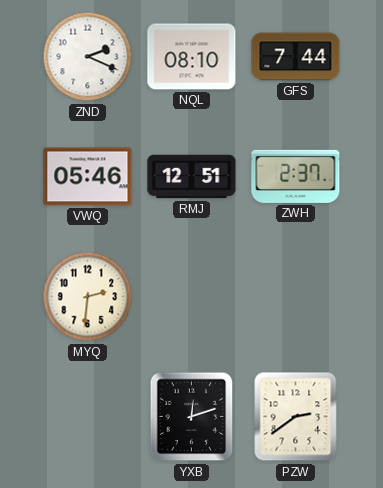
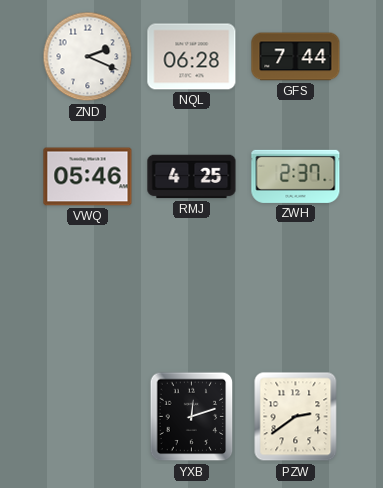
NQL: 08:10 -> 06:28 (192, 57)
RMJ: 12:51 -> 4:25 (192, 177)
MYQ: 2:31 -> none (88, 297)
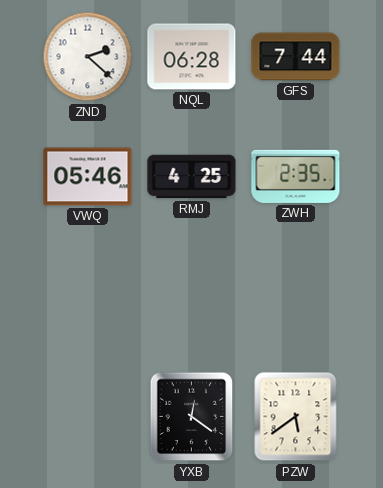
ZND: 2:19 -> 2:22 (88, 57)
ZWH: 2:37 -> 2:35 (296, 176)
YXB: 12:12 -> 12:21 (192, 417)
PZW: 2:39 -> 5:39 (296, 417)
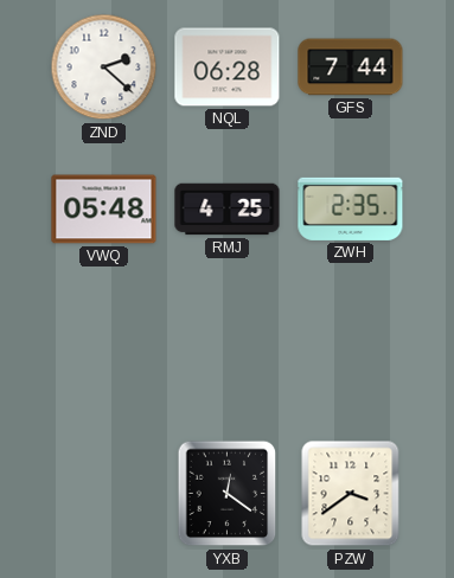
VWQ: 05:46 -> 05:48 (104, 210)
PZW: 5:39 -> 3:39 (351, 494)
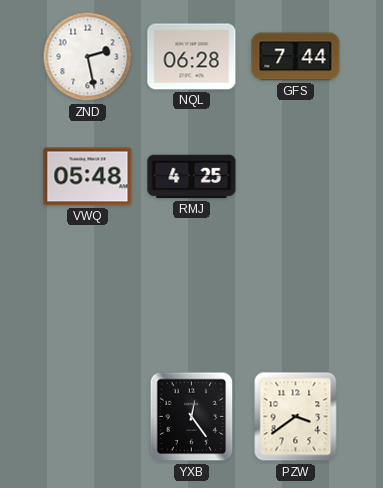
ZND: 2:22 -> 2:28 (88, 57)
ZWH: 2:35 -> none (351, 208)
YXB: 12:21 -> 12:24 (192, 417)
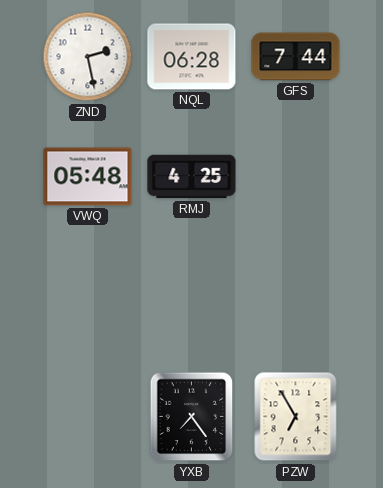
YXB: 12:24 -> 7:24 (192, 417)
PZW: 3:39 -> 6:55 (296, 417)
